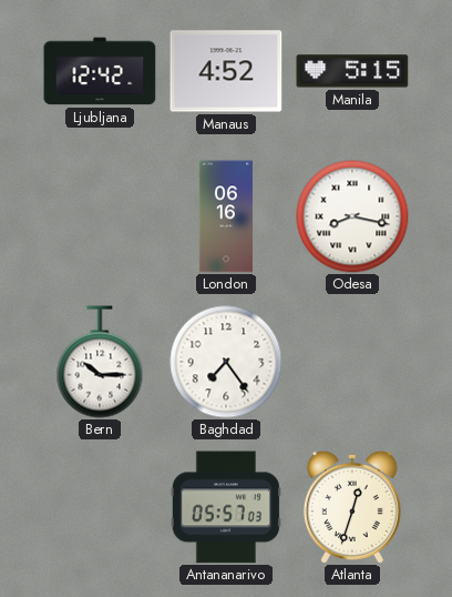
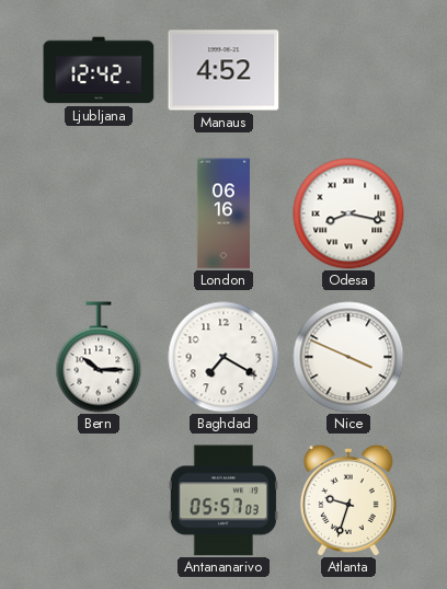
Manila: 5:15 -> none (352, 71)
Baghdad: 7:24 -> 7:20 (224, 357)
Nice: none -> 3:49 (348, 357)
Atlanta: 12:33 -> 9:33 (348, 500)
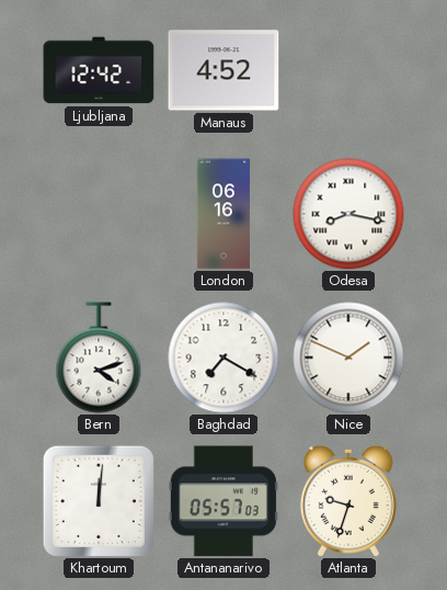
Bern: 10:15 -> 4:12 (99, 358)
Nice: 3:49 -> 1:49 (348, 358)
Khartoum: none -> 12:01 (99, 501)
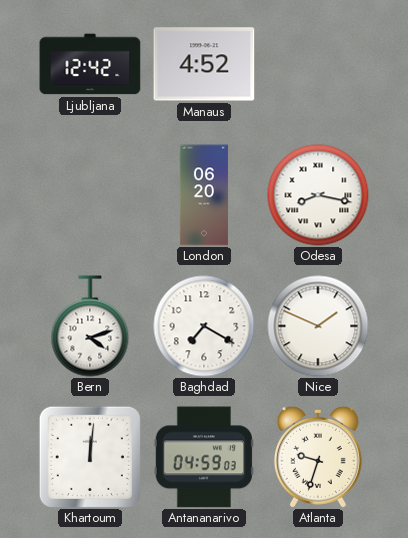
London: 06:16 -> 06:20 (204, 195)
Antananarivo: 05:57 -> 04:59 (204, 457)
